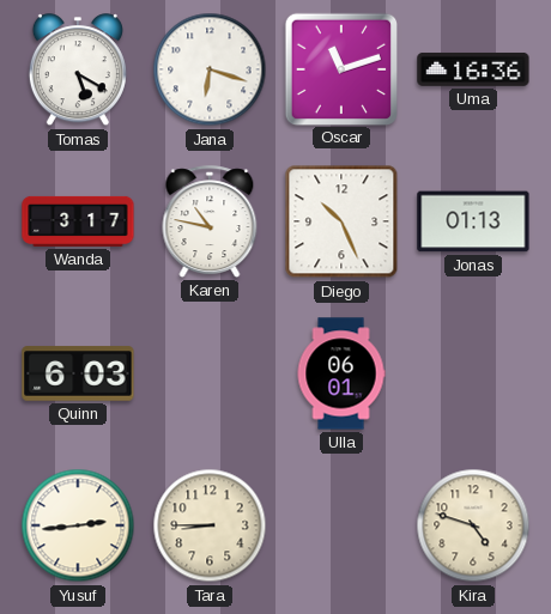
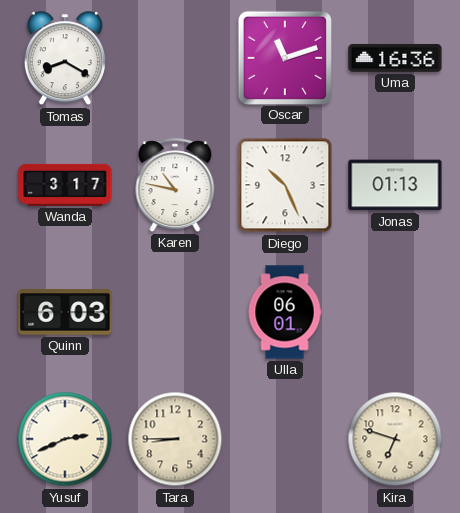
Tomas: 5:20 -> 8:20 (65, 59)
Jana: 6:18 -> none (210, 69)
Yusuf: 2:44 -> 2:41 (65, 439)
Kira: 4:48 -> 6:48 (395, 439)
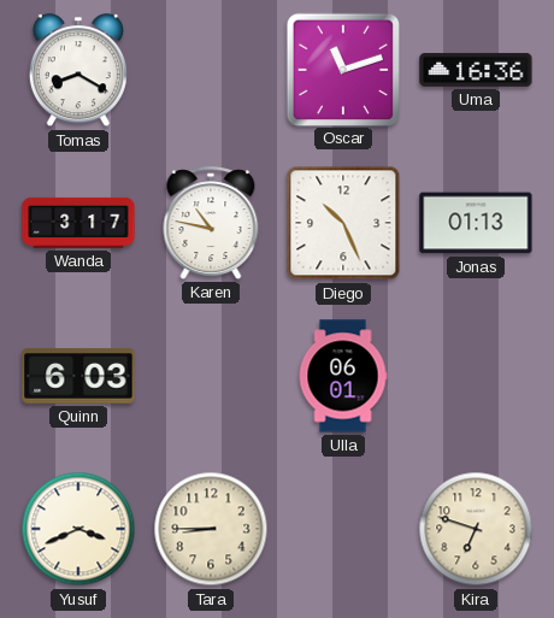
Yusuf: 2:41 -> 3:41 (78, 529)
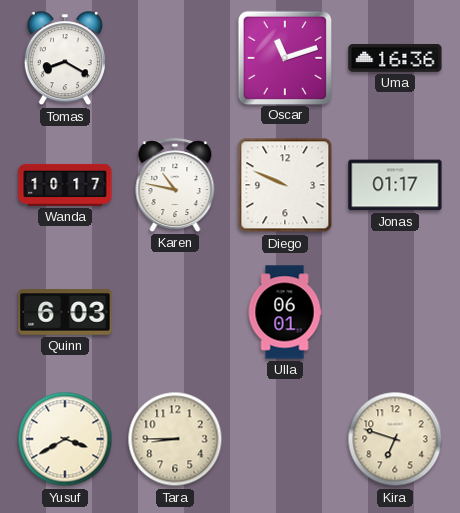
Wanda: 3:17 -> 10:17 (65, 185)
Diego: 10:26 -> 9:49 (285, 185)
Jonas: 01:13 -> 01:17 (395, 185)
Yusuf: 3:41 -> 3:40 (65, 439)
